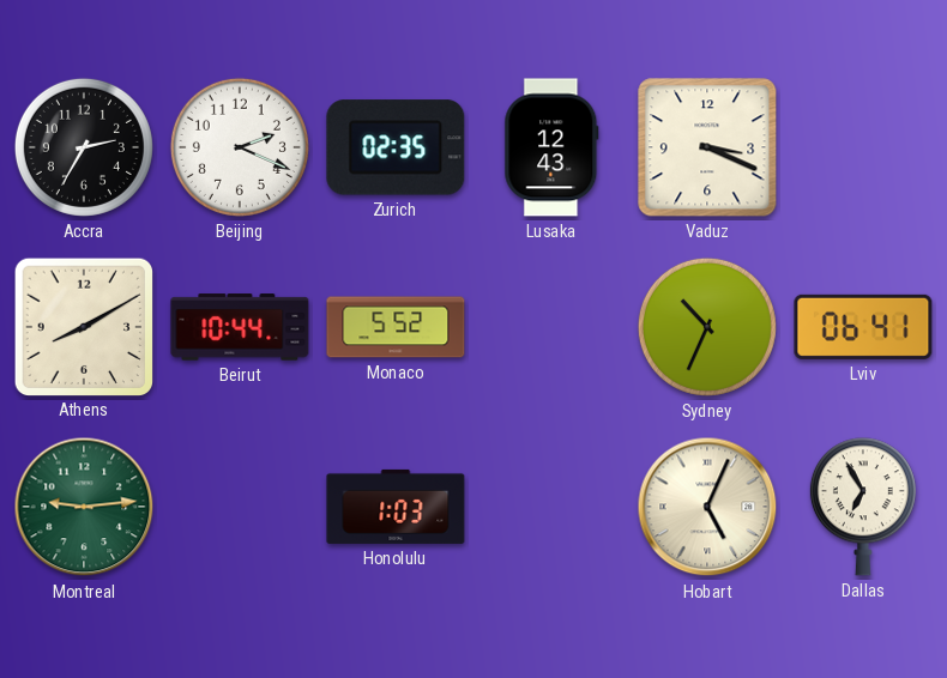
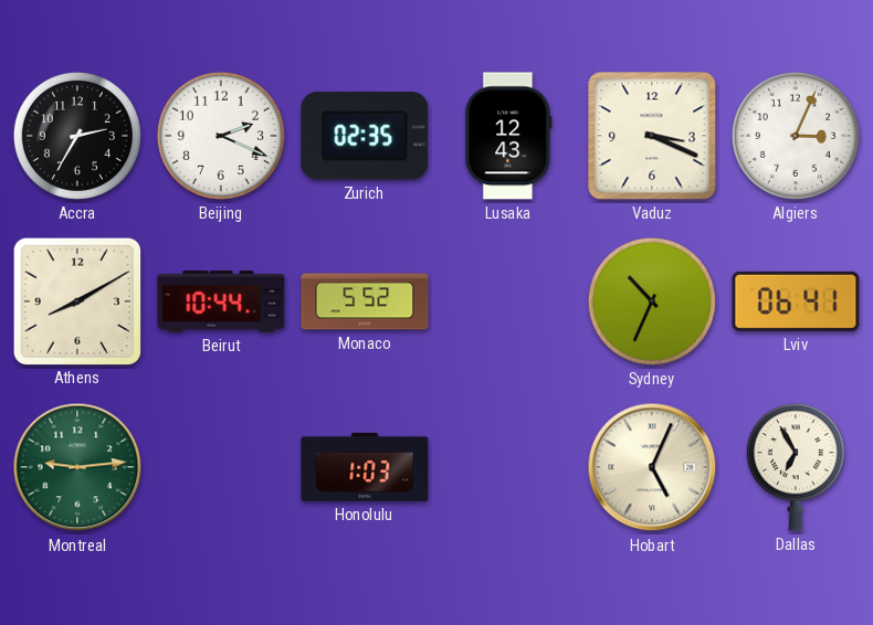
Algiers: none -> 3:04 (796, 136)
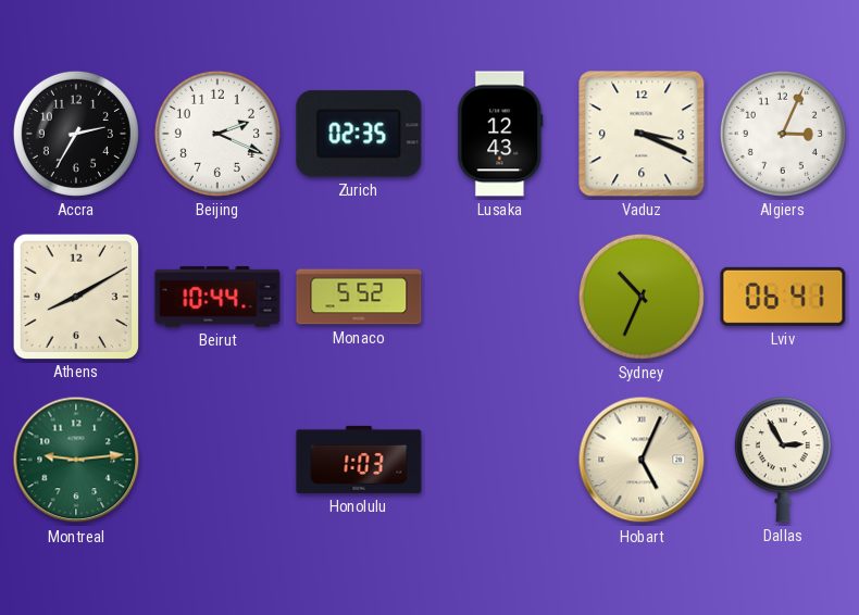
Dallas: 6:55 -> 2:55 (783, 460)
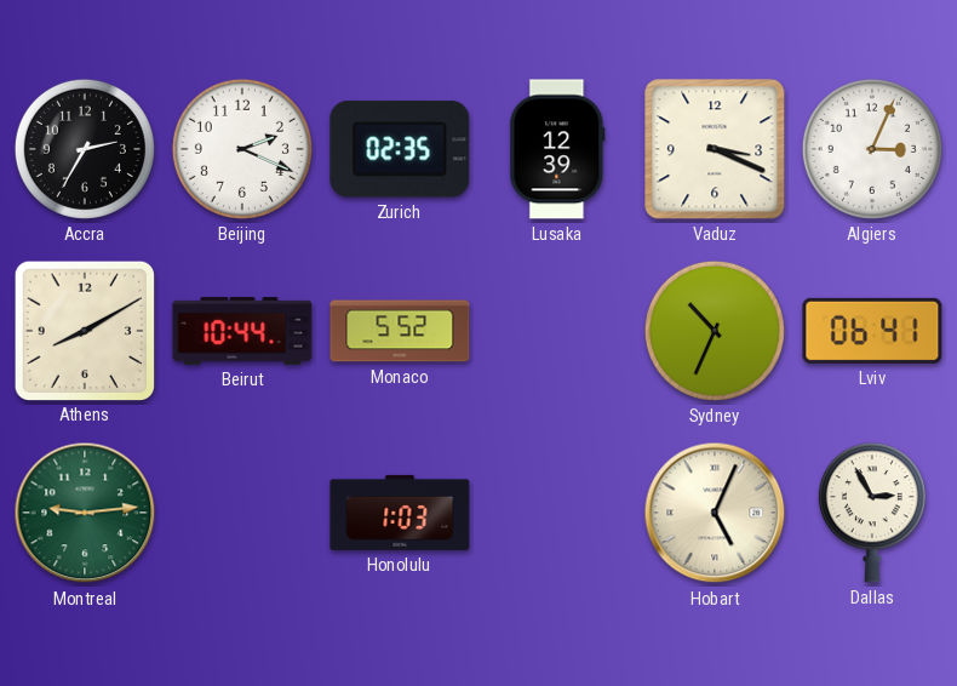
Lusaka: 12:43 -> 12:39 (557, 149)
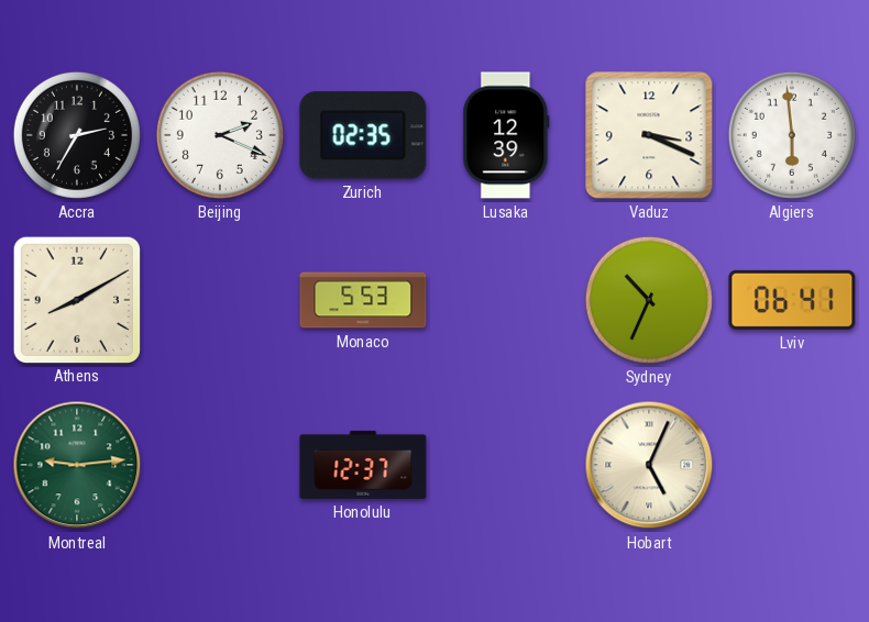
Algiers: 3:04 -> 5:59 (792, 135)
Beirut: 10:44 -> none (242, 331)
Monaco: 5:52 -> 5:53 (363, 300)
Honolulu: 1:03 -> 12:37 (363, 465)
Dallas: 2:55 -> none (872, 513)
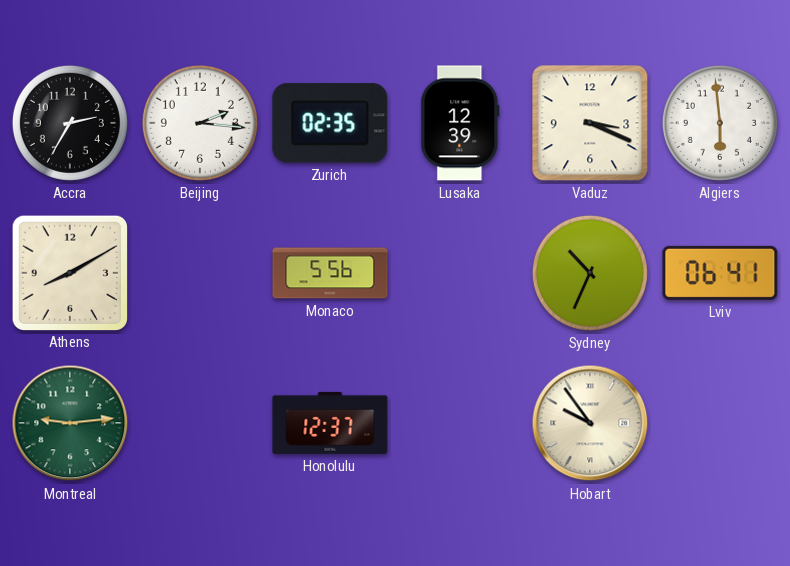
Beijing: 2:19 -> 2:16 (200, 123)
Monaco: 5:53 -> 5:56 (330, 273)
Hobart: 5:04 -> 9:54 (590, 423)
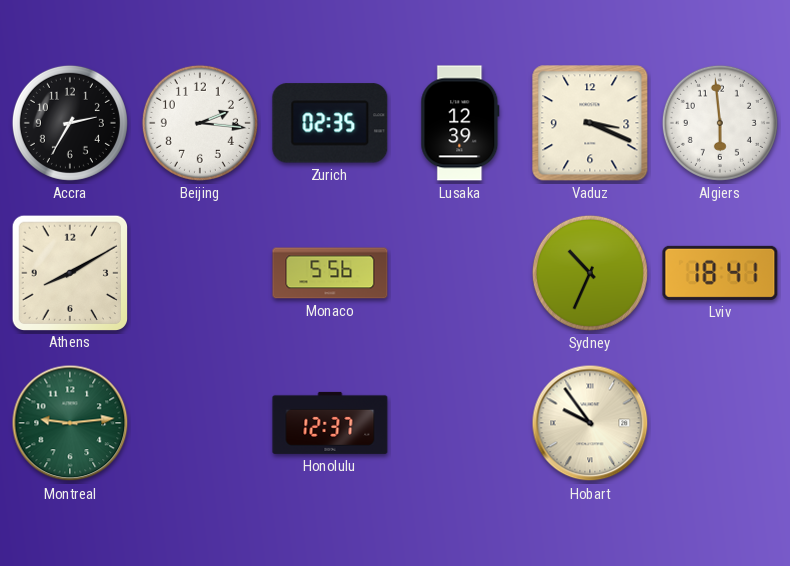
Lviv: 06:41 -> 18:41 (720, 273)
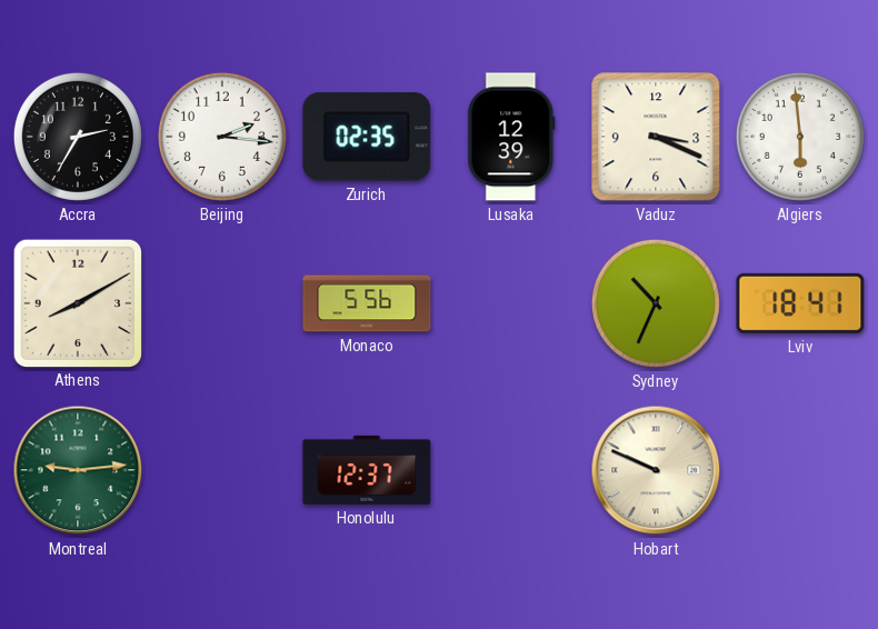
Hobart: 9:54 -> 9:49 (656, 470)
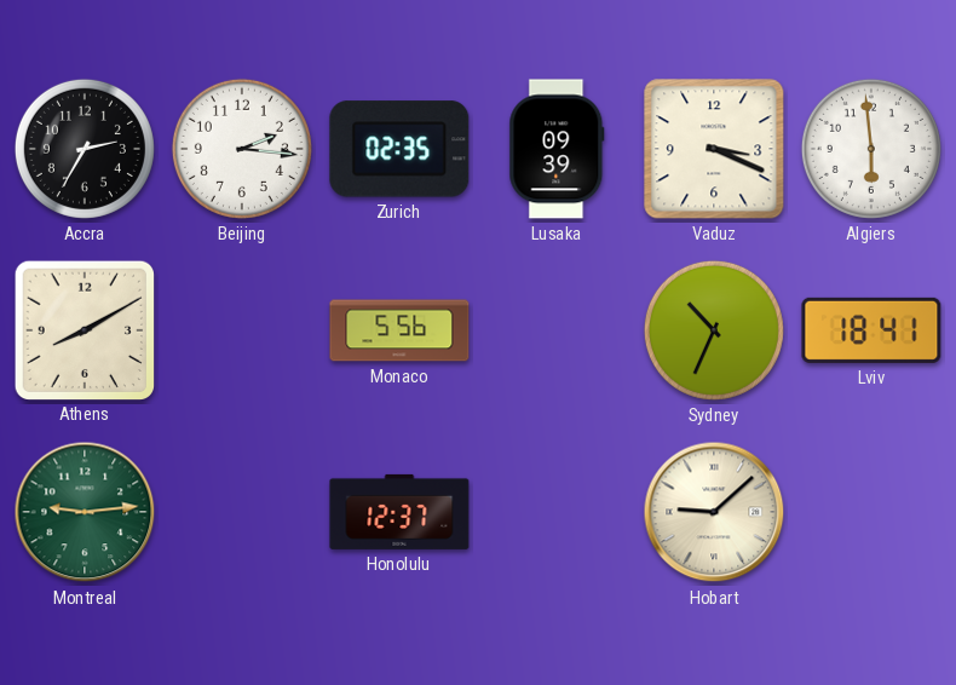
Lusaka: 12:39 -> 09:39 (557, 149)
Hobart: 9:49 -> 9:08 (714, 512)
